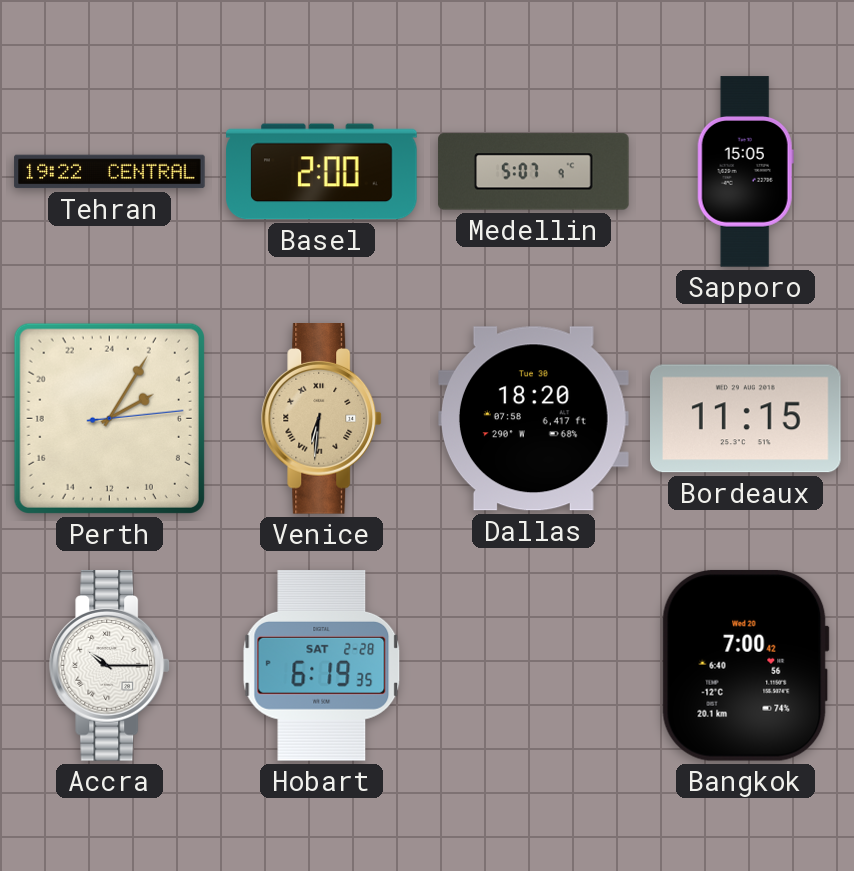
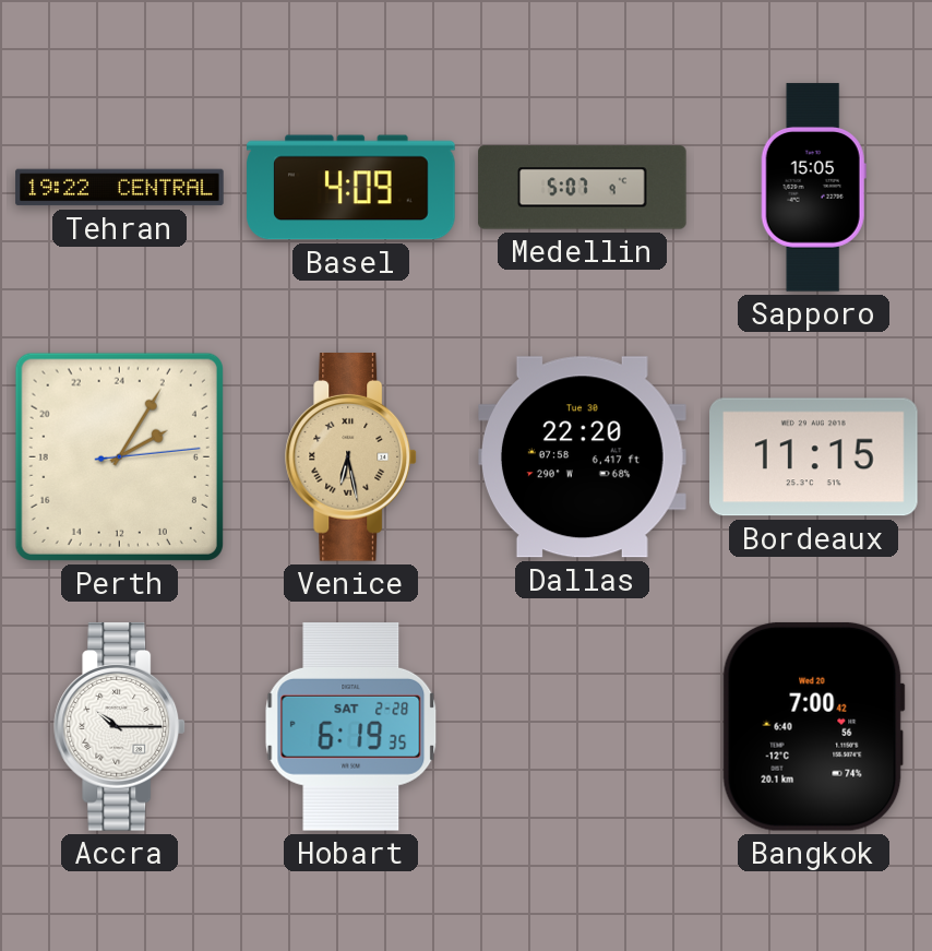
Basel: 2:00 -> 4:09 (351, 188)
Venice: 6:31 -> 6:28 (351, 457)
Dallas: 18:20 -> 22:20 (583, 457)
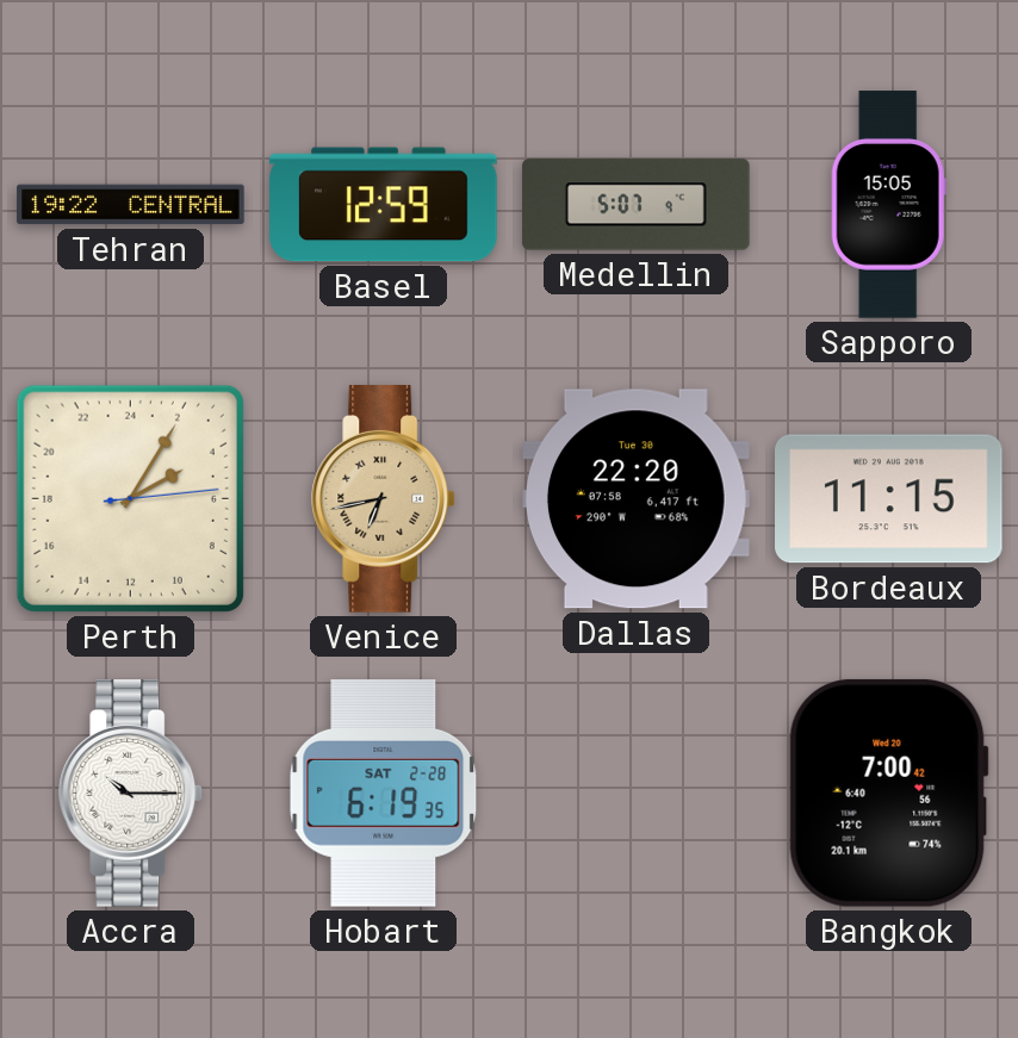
Basel: 4:09 -> 12:59 (384, 205)
Venice: 6:28 -> 6:43 (384, 499)
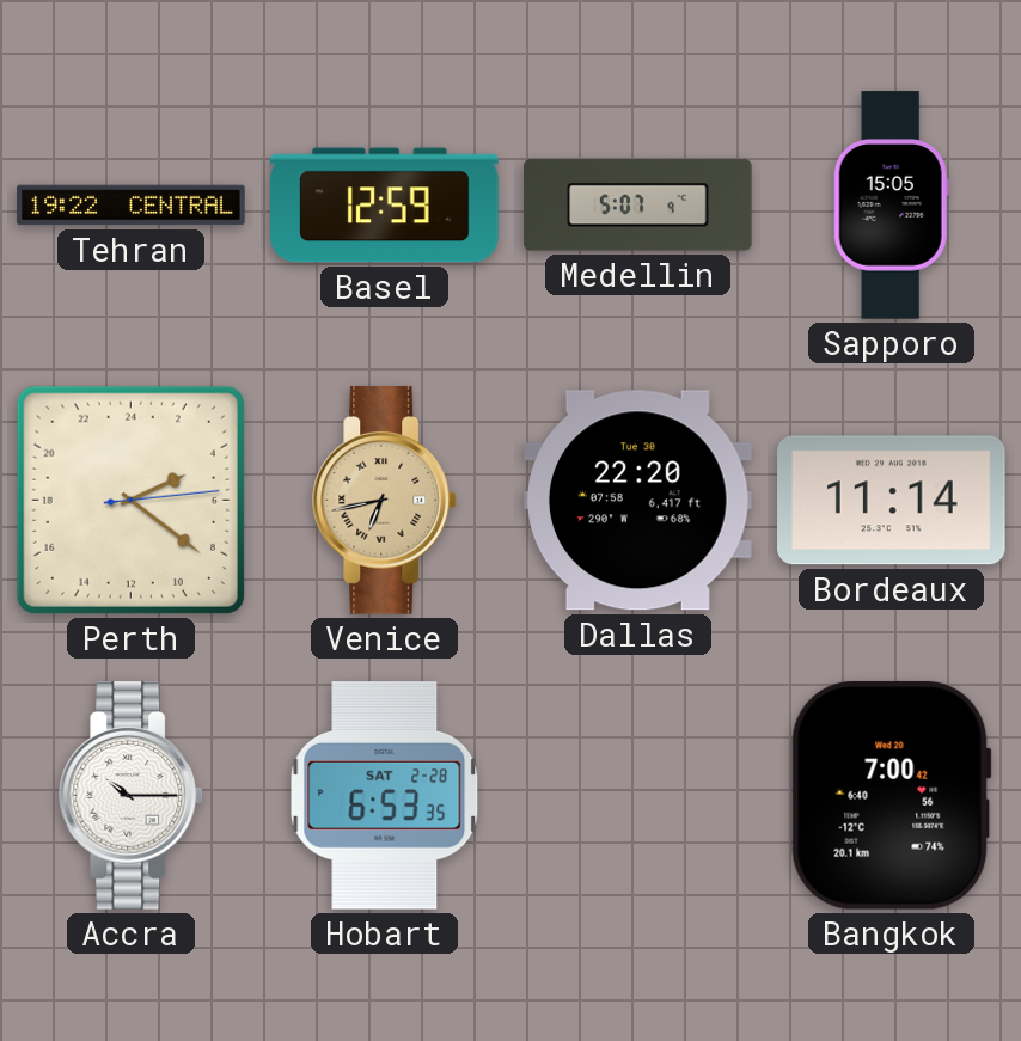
Perth: 4:05 -> 4:21 (130, 500)
Bordeaux: 11:15 -> 11:14 (892, 501)
Hobart: 6:19 -> 6:53 (385, 796)
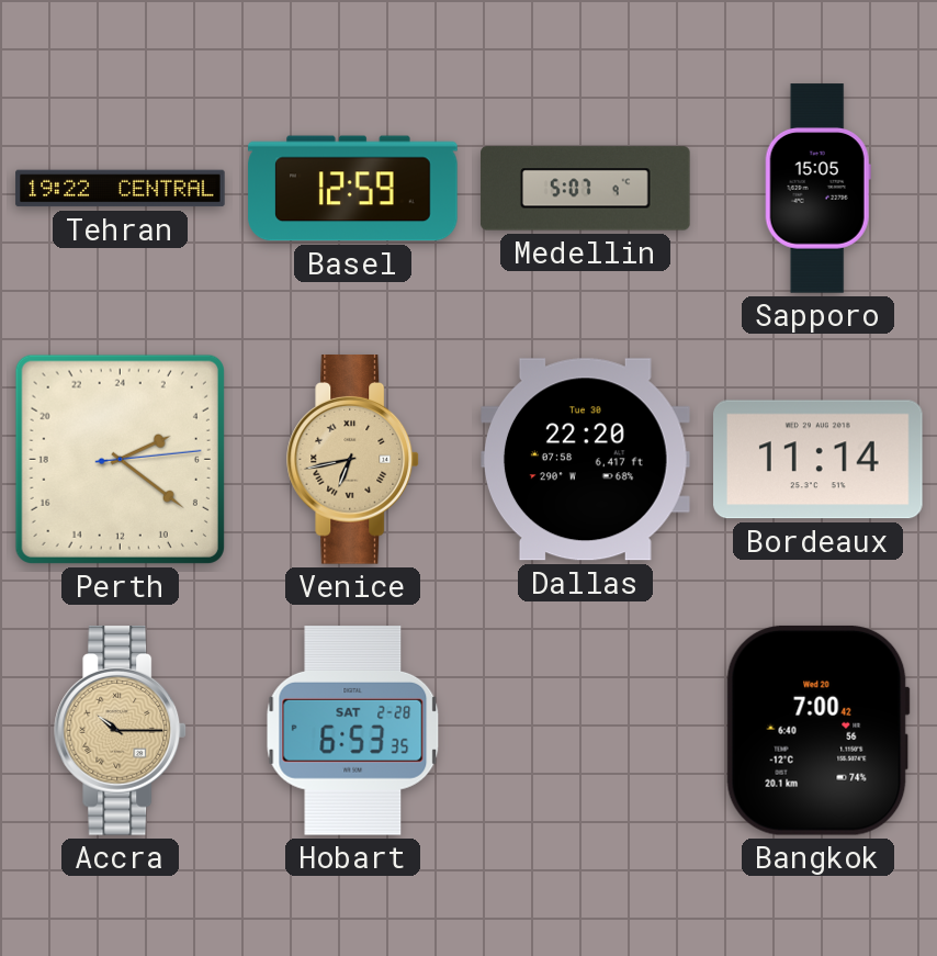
Accra dial: white -> champagne (121, 731)
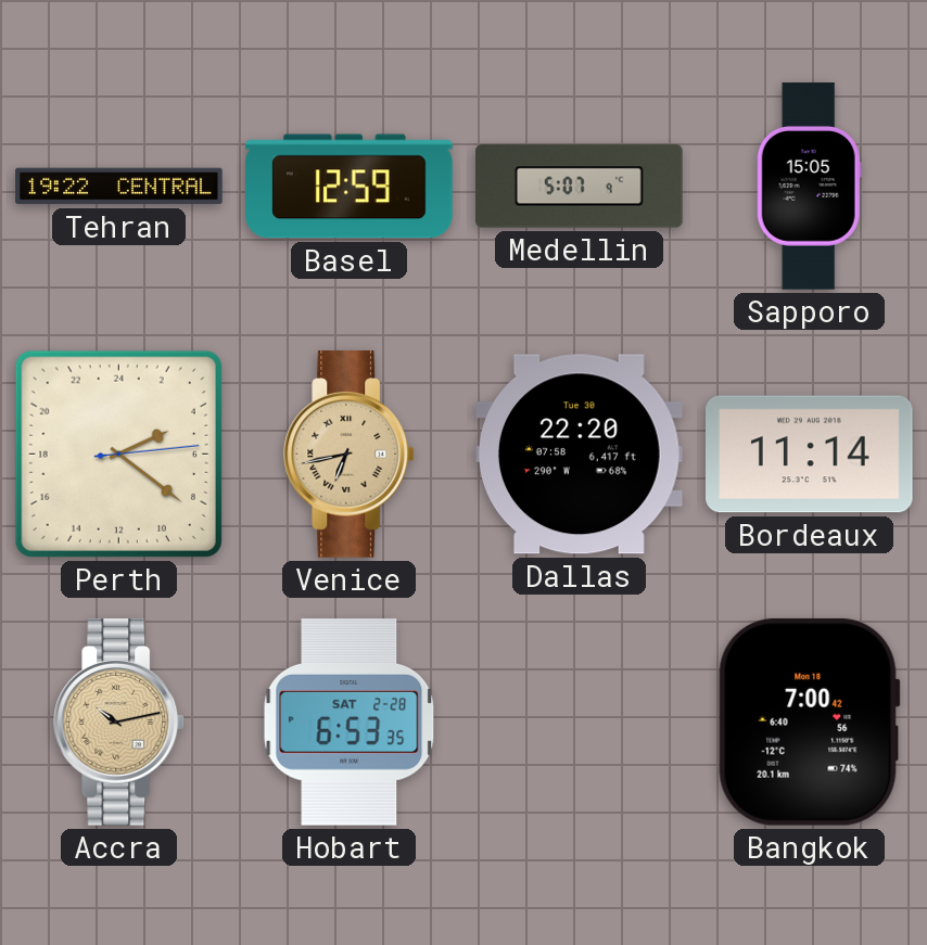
Accra: 10:15 -> 10:13 (119, 723)
Bangkok date: Wed 20 -> Mon 18 (809, 721)
